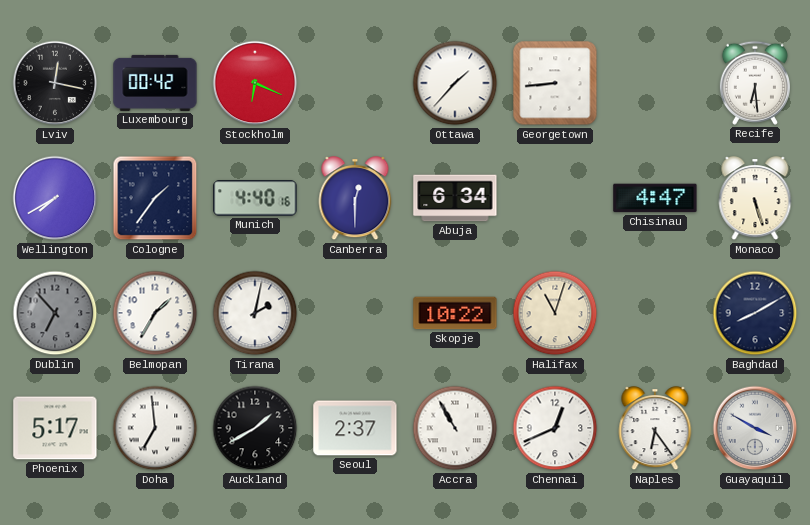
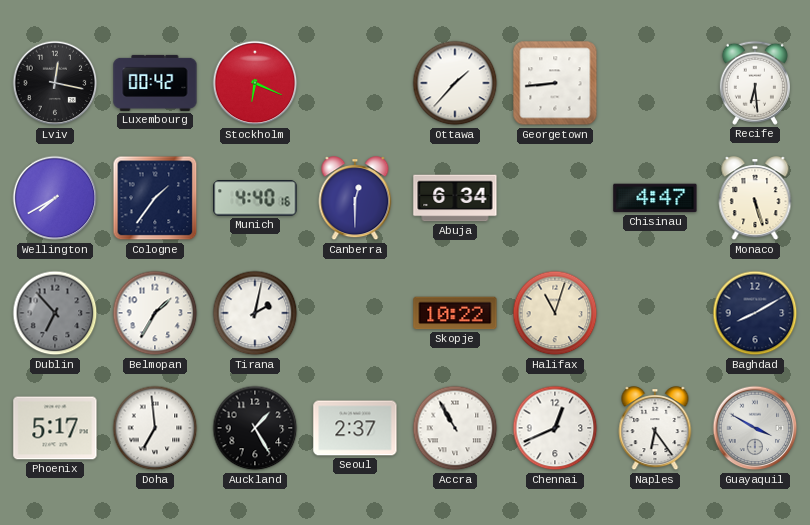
Auckland: 1:40 -> 1:25 (255, 428)
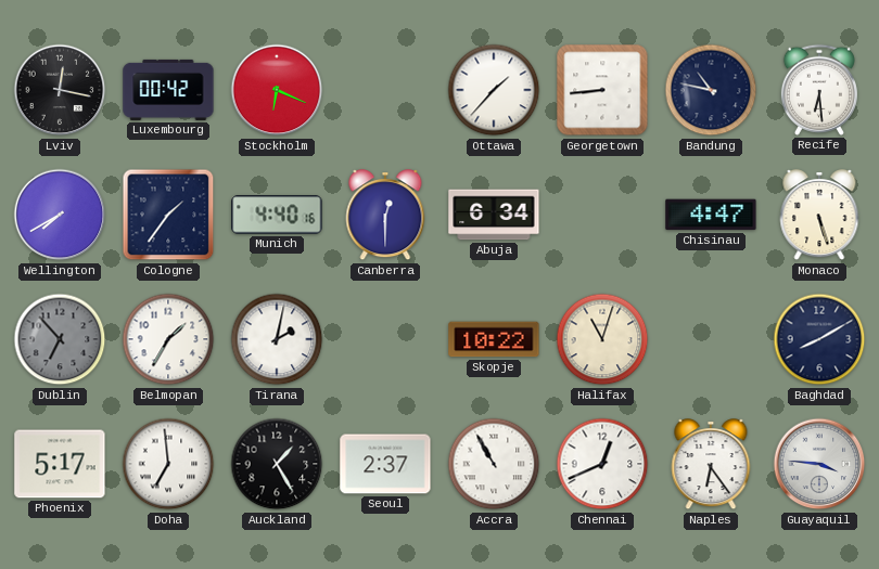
Bandung: none -> 10:47 (711, 90)
Guayaquil: 3:50 -> 3:46 (819, 464)
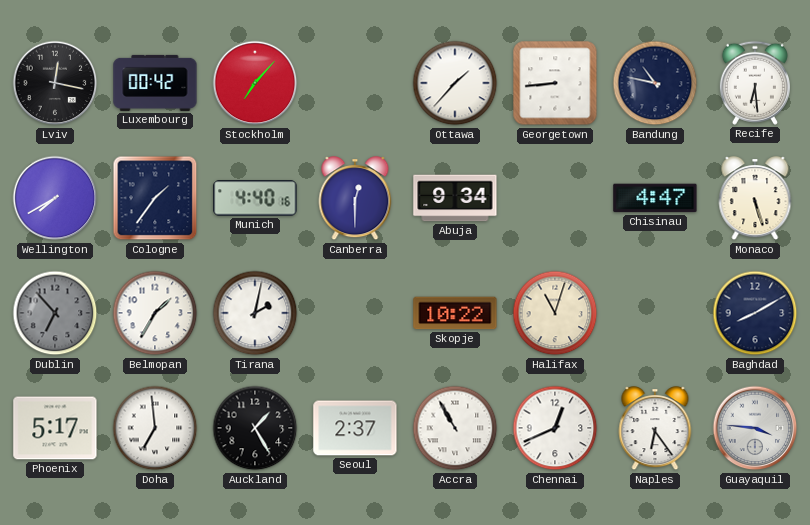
Stockholm: 6:19 -> 7:07 (255, 83)
Abuja: 6:34 -> 9:34 (455, 198)
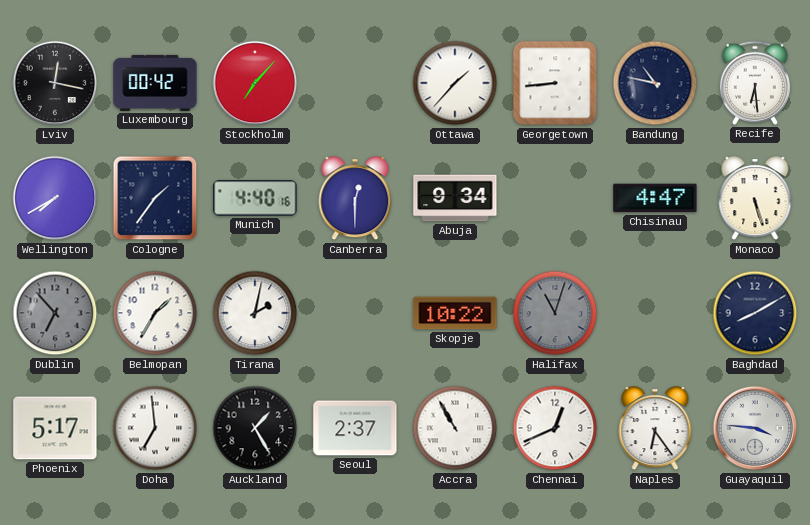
Halifax dial: cream -> grey (555, 313)
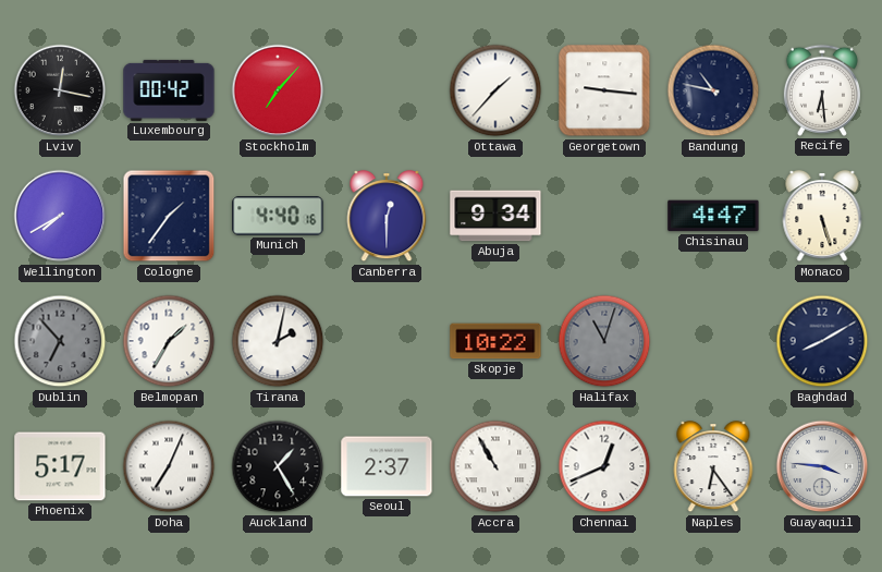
Georgetown: 8:44 -> 9:16 (604, 90)
Doha: 6:59 -> 7:04 (169, 466)
